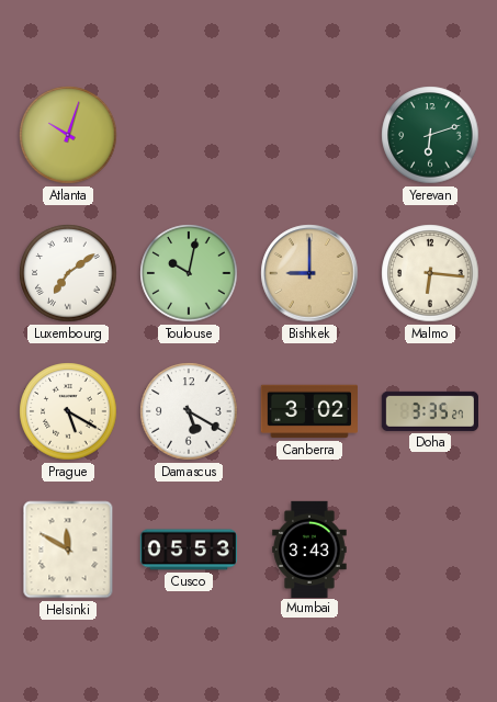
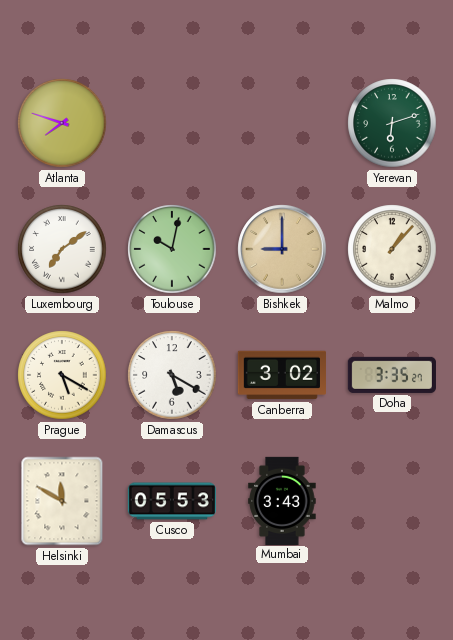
Atlanta: 10:03 -> 7:48 (62, 123)
Malmo: 6:16 -> 1:07 (392, 249)
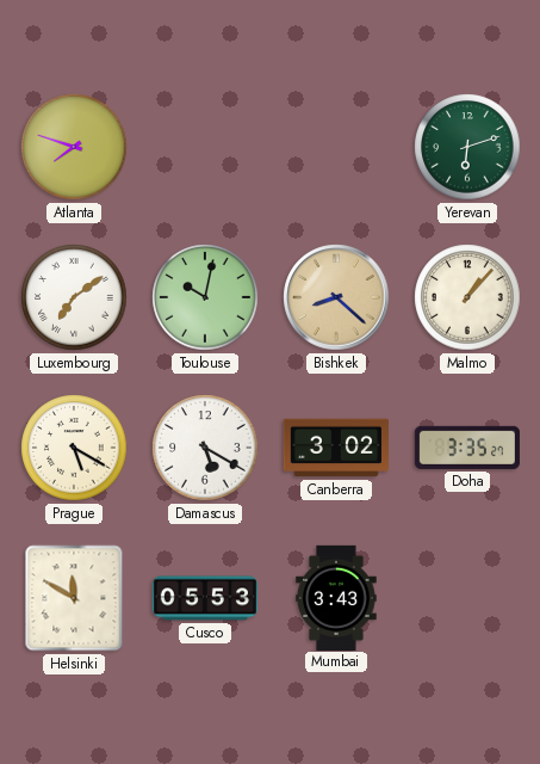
Bishkek: 9:00 -> 8:22 (336, 297)
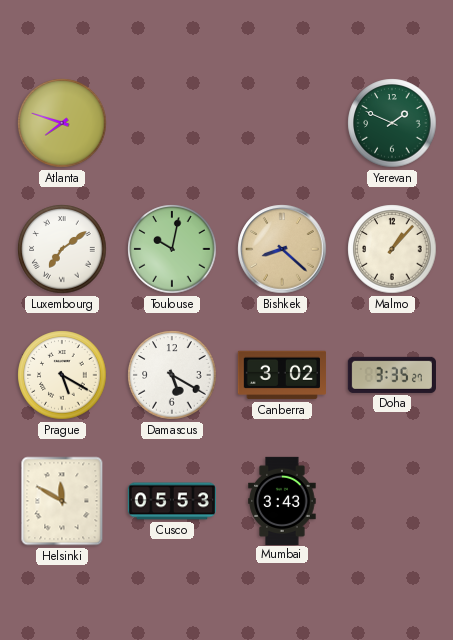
Yerevan: 6:12 -> 1:49 (392, 123)
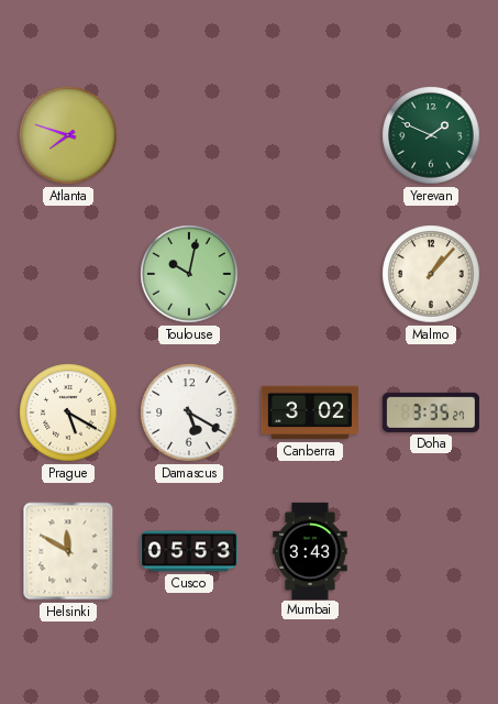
Luxembourg: 7:09 -> none (62, 249)
Bishkek: 8:22 -> none (282, 249)
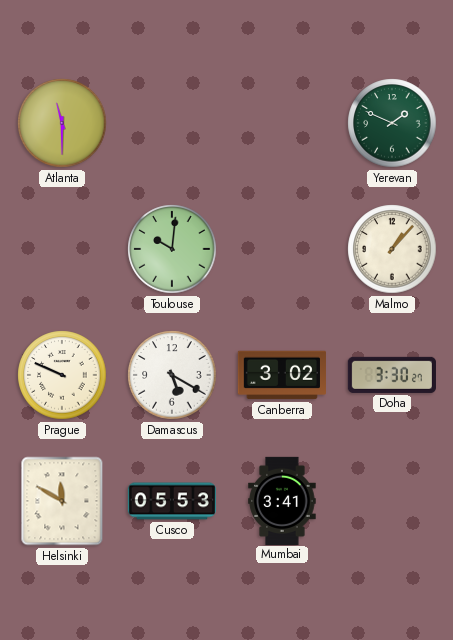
Atlanta: 7:48 -> 11:30 (62, 123)
Toulouse: 10:02 -> 10:01 (172, 249)
Prague: 5:20 -> 9:49 (62, 375)
Doha: 3:35 -> 3:30 (392, 375)
Mumbai: 3:43 -> 3:41 (282, 500)
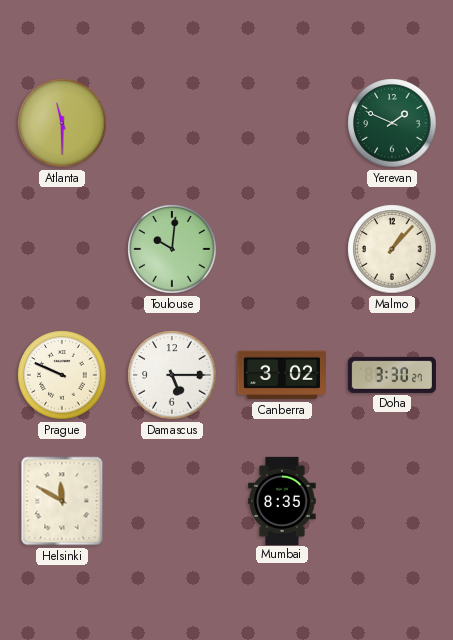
Damascus: 5:20 -> 5:15 (172, 375)
Cusco: 05:53 -> none (172, 501)
Mumbai: 3:41 -> 8:35 (282, 500)
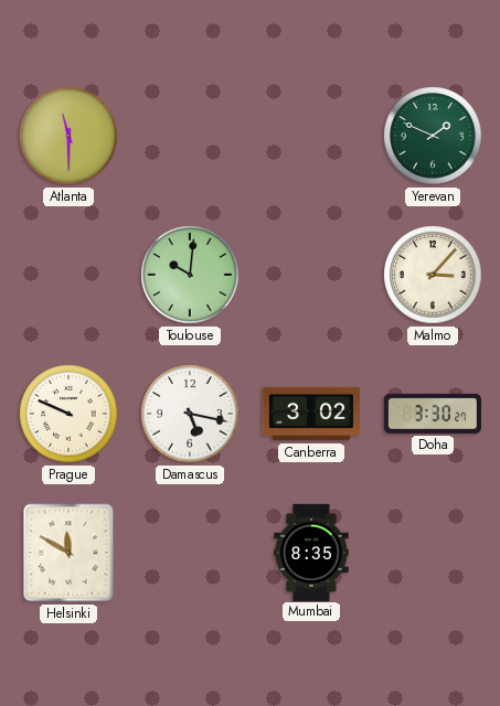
Malmo: 1:07 -> 3:07 (433, 275)
Damascus: 5:15 -> 5:17 (190, 414)
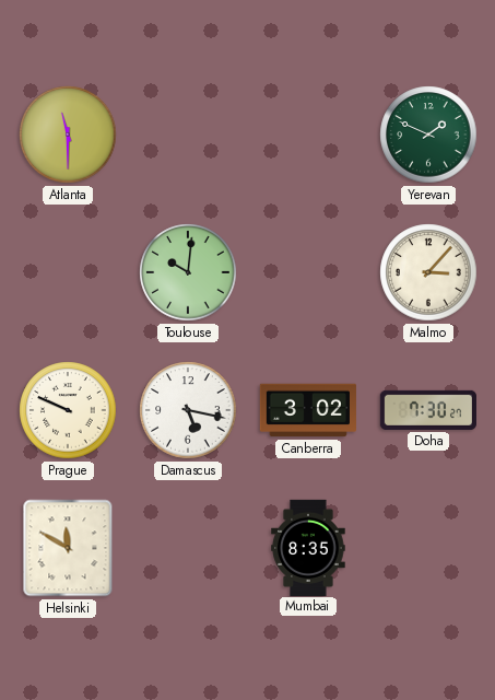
Doha: 3:30 -> 7:30 (428, 410)
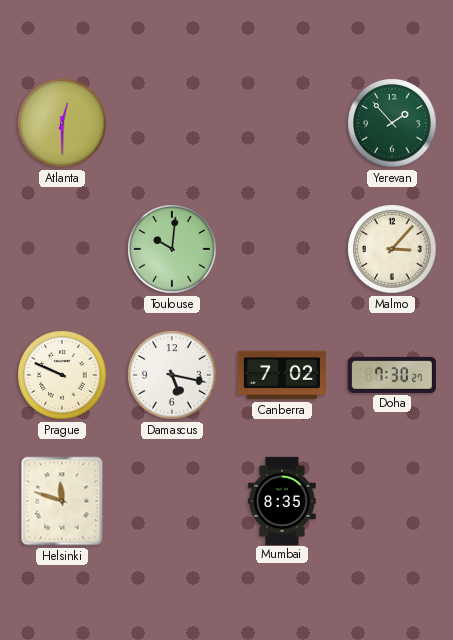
Atlanta: 11:30 -> 12:30 (62, 123)
Yerevan: 1:49 -> 1:53 (392, 123)
Canberra: 3:02 -> 7:02 (282, 375)
Helsinki: 11:50 -> 11:48 (62, 501)
